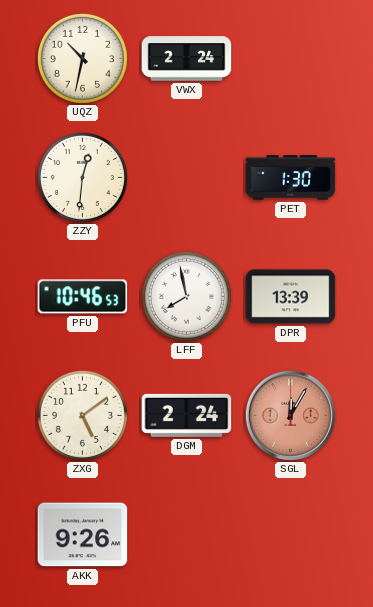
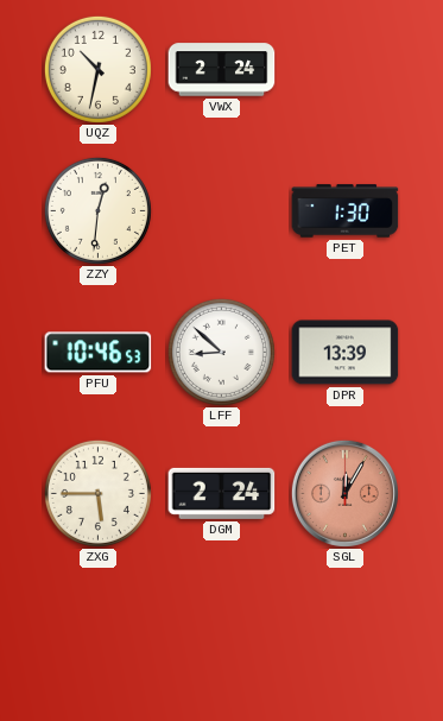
LFF: 7:58 -> 8:52 (221, 352)
ZXG: 5:09 -> 5:45 (97, 493)
AKK: 9:26 -> none (83, 535)
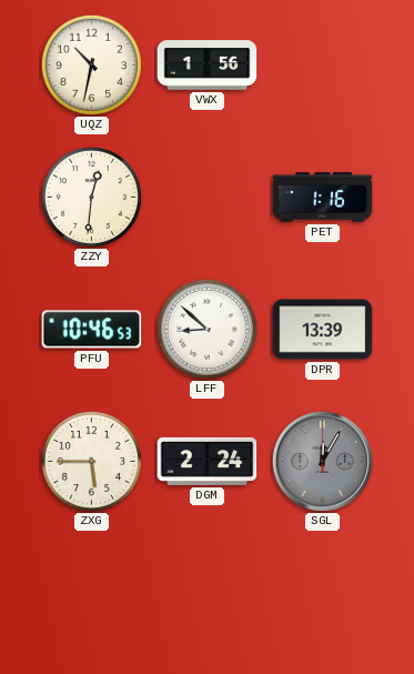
VWX: 2:24 -> 1:56 (208, 66)
PET: 1:30 -> 1:16 (323, 198)
SGL dial: salmon -> grey (322, 461)
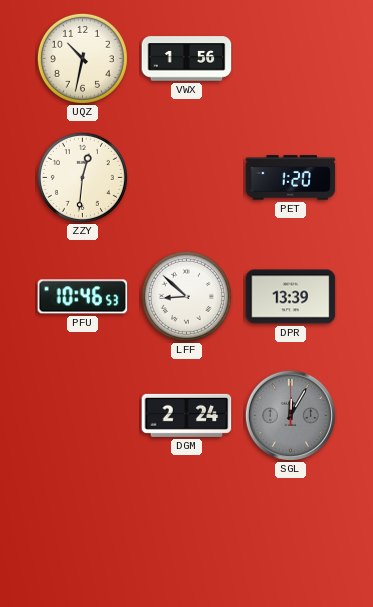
PET: 1:16 -> 1:20 (291, 178)
ZXG: 5:45 -> none (91, 461)
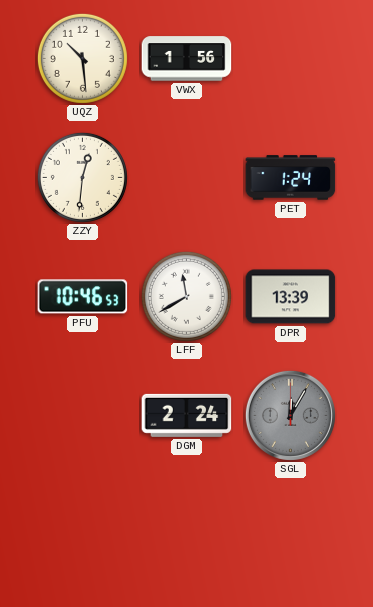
UQZ: 10:32 -> 10:29 (82, 58)
PET: 1:20 -> 1:24 (291, 178)
LFF: 8:52 -> 11:40 (186, 296)
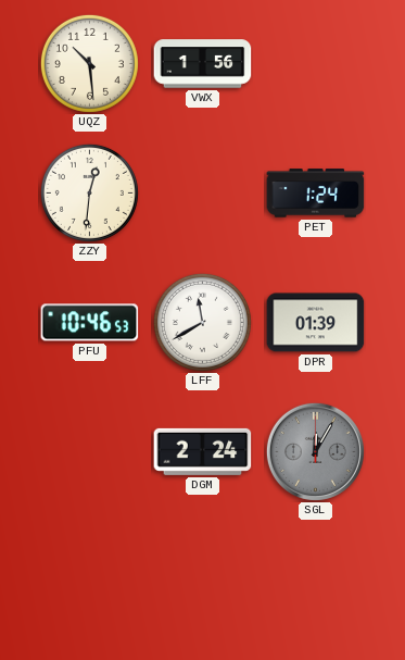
DPR: 13:39 -> 01:39 (316, 323)
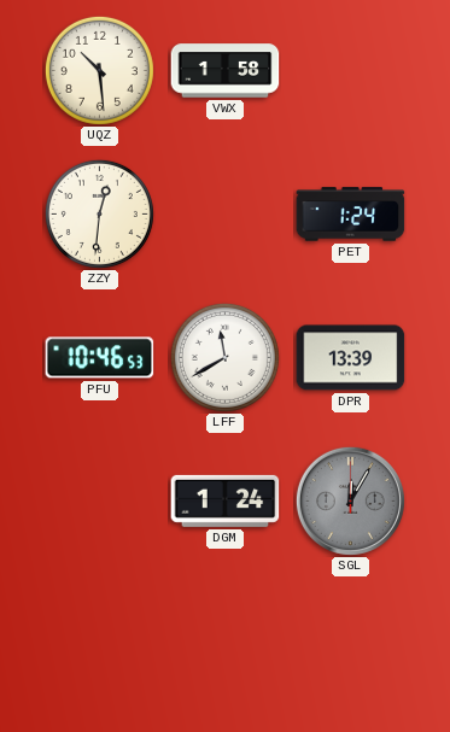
VWX: 1:56 -> 1:58 (226, 71)
DPR: 01:39 -> 13:39 (351, 358)
DGM: 2:24 -> 1:24 (226, 500)
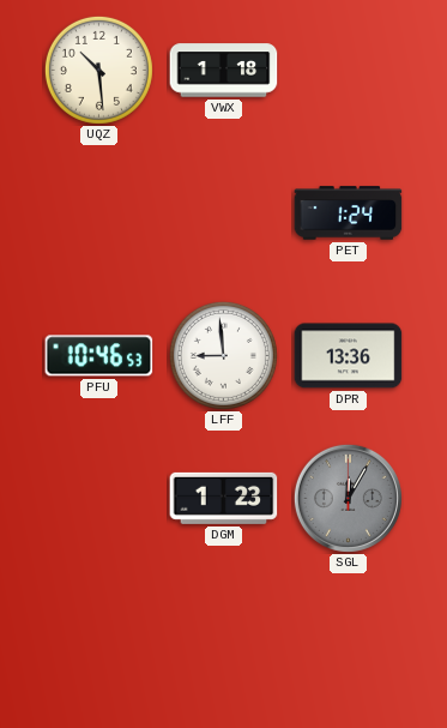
VWX: 1:58 -> 1:18 (224, 71)
ZZY: 12:31 -> none (99, 213)
LFF: 11:40 -> 8:59 (223, 355)
DPR: 13:39 -> 13:36 (349, 356)
DGM: 1:24 -> 1:23 (224, 498)
